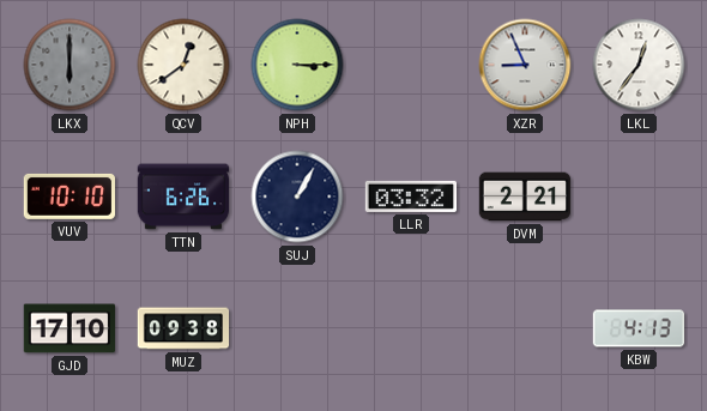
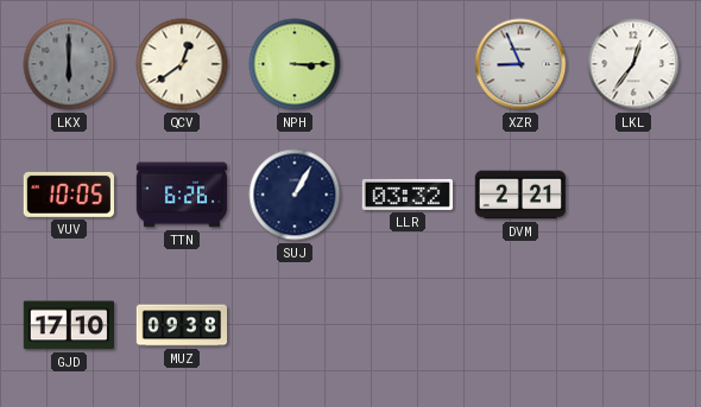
VUV: 10:10 -> 10:05 (68, 195)
KBW: 4:13 -> none (639, 328)
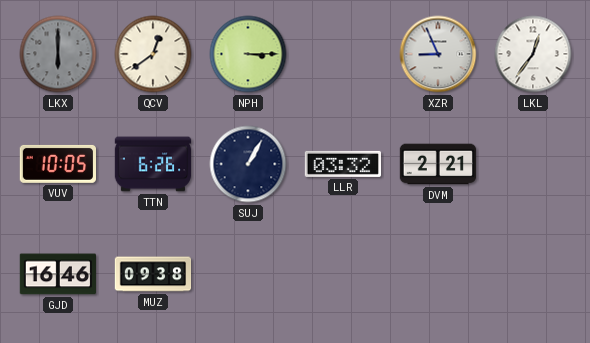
GJD: 17:10 -> 16:46 (57, 274)
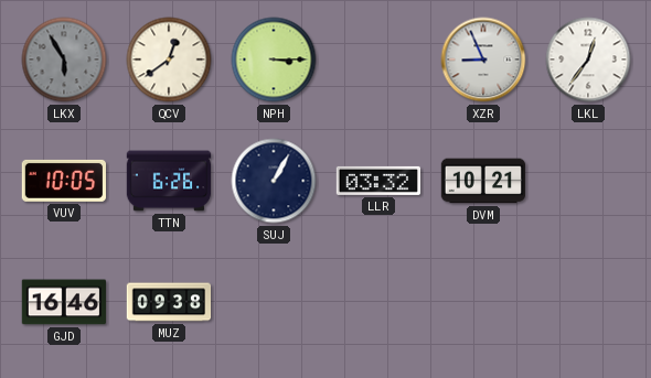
LKX: 6:00 -> 5:55 (64, 60)
DVM: 2:21 -> 10:21 (482, 181)
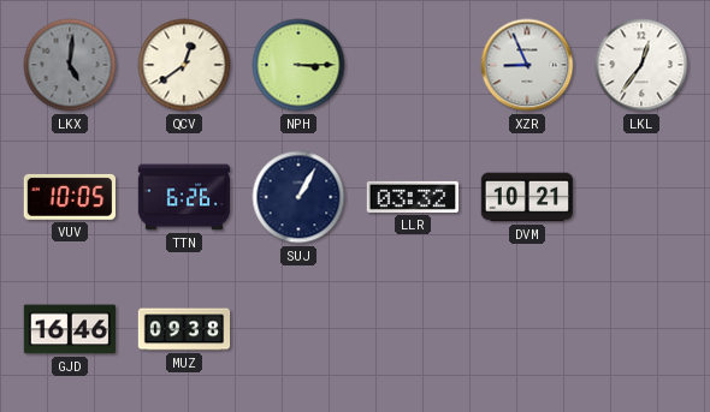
LKX: 5:55 -> 5:01 (70, 65)
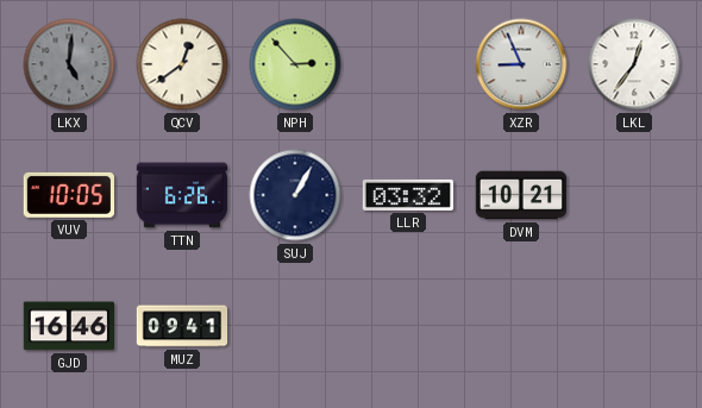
NPH: 3:15 -> 2:53 (295, 64)
MUZ: 09:38 -> 09:41 (182, 326)
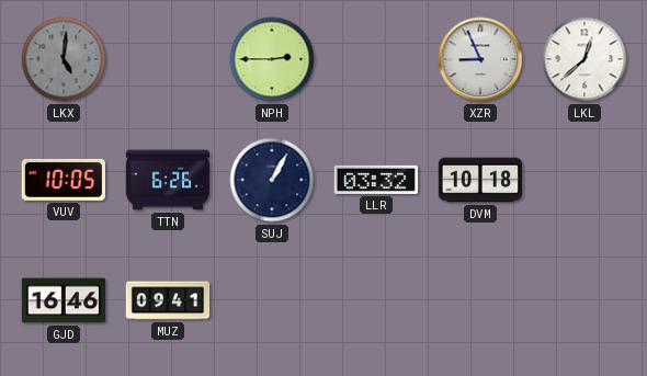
QCV: 12:39 -> none (182, 64)
NPH: 2:53 -> 2:45 (272, 59)
LKL: 12:36 -> 12:38 (584, 59)
DVM: 10:21 -> 10:18 (479, 180)
